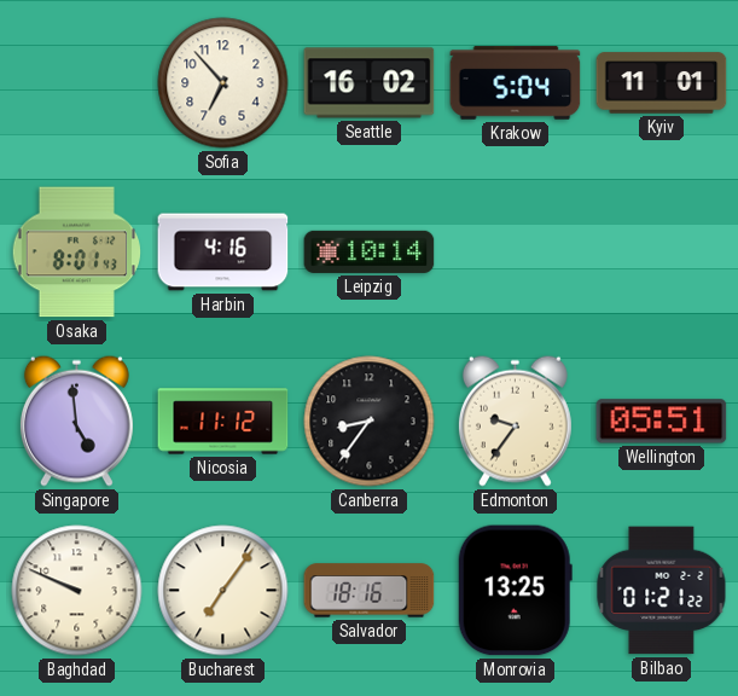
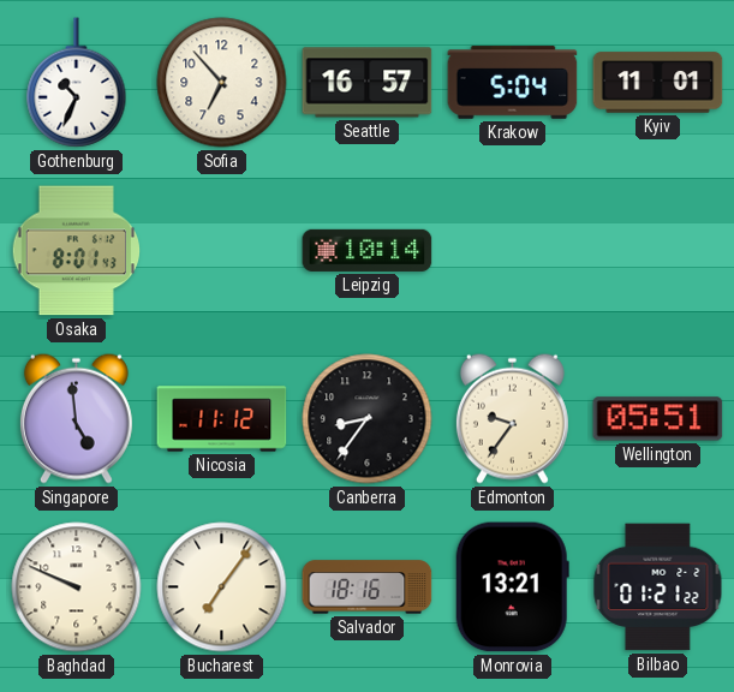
Gothenburg: none -> 10:34 (77, 83)
Seattle: 16:02 -> 16:57 (368, 83)
Harbin: 4:16 -> none (223, 253)
Monrovia: 13:25 -> 13:21 (512, 587)
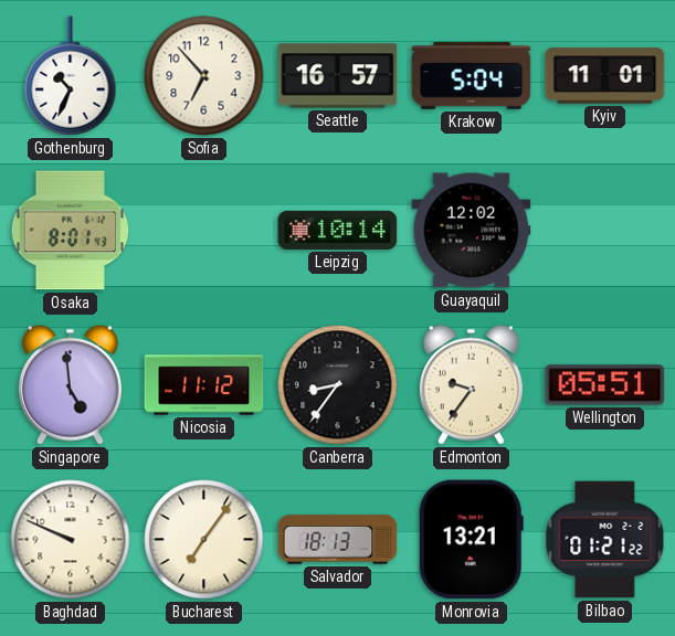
Guayaquil: none -> 12:02 (472, 231)
Salvador: 18:16 -> 18:13 (338, 540)
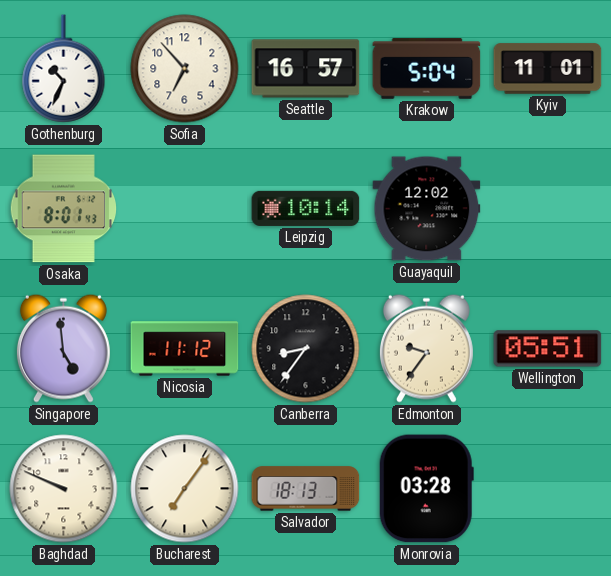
Monrovia: 13:21 -> 03:28 (426, 489)
Bilbao: 01:21 -> none (605, 540)
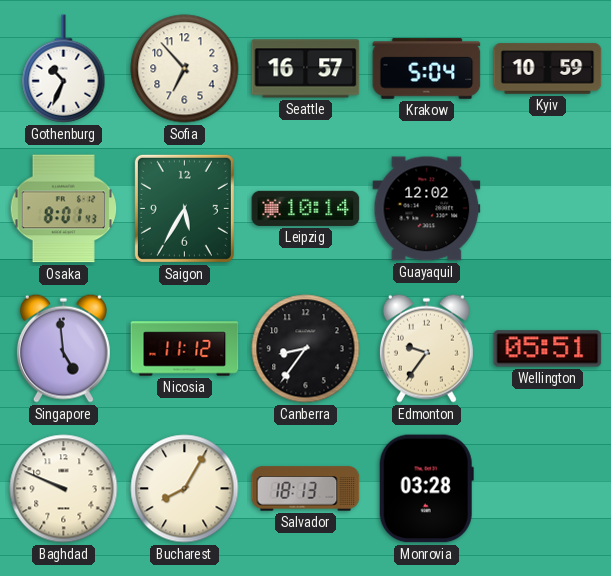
Kyiv: 11:01 -> 10:59 (548, 69)
Saigon: none -> 5:35 (184, 208)
Bucharest: 7:06 -> 8:05 (185, 489)
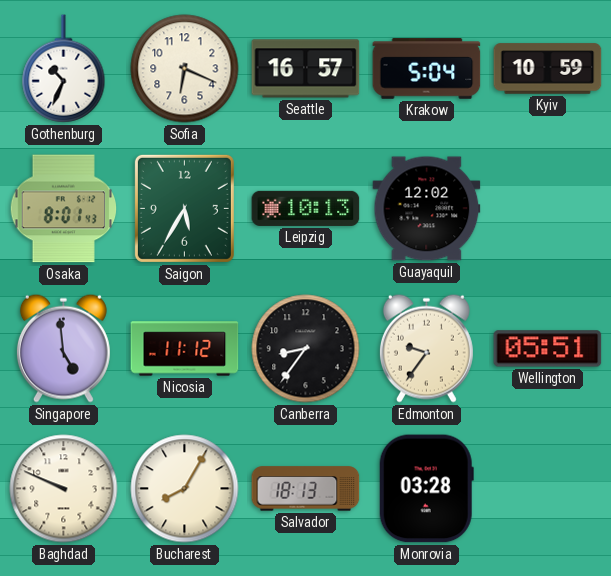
Sofia: 6:53 -> 6:19 (185, 69)
Leipzig: 10:14 -> 10:13 (306, 208)
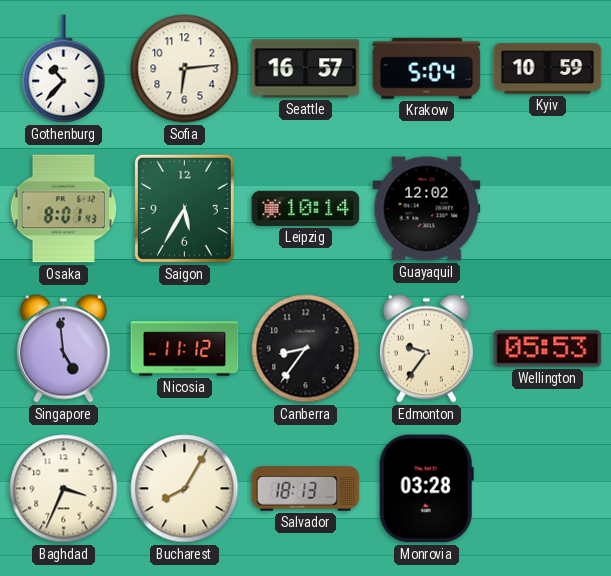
Gothenburg: 10:34 -> 10:37 (64, 69)
Sofia: 6:19 -> 6:14 (185, 69)
Leipzig: 10:13 -> 10:14 (306, 208)
Wellington: 05:51 -> 05:53 (548, 349)
Baghdad: 9:49 -> 3:34 (64, 489)
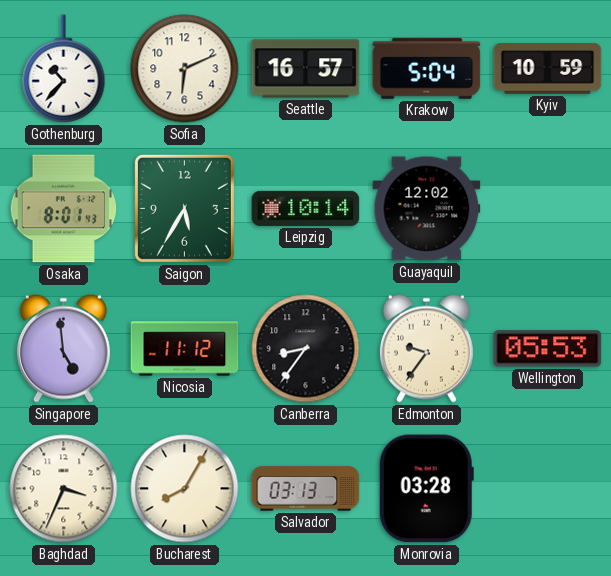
Sofia: 6:14 -> 6:11 (185, 69)
Salvador: 18:13 -> 03:13 (306, 489)
